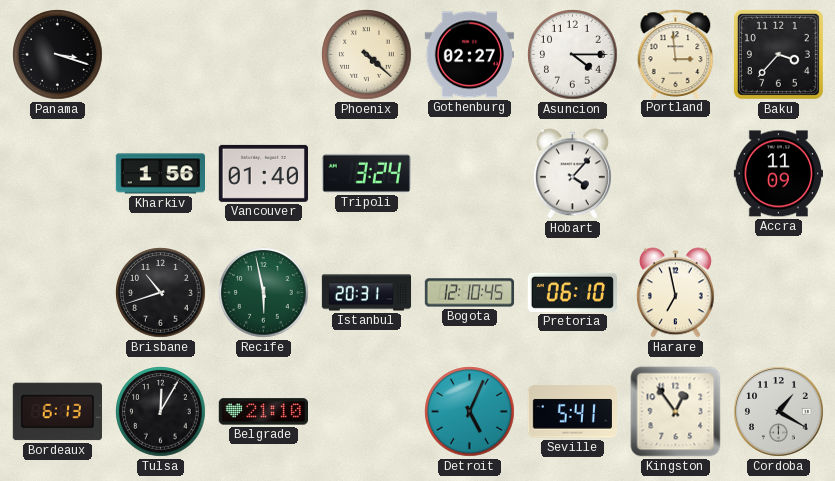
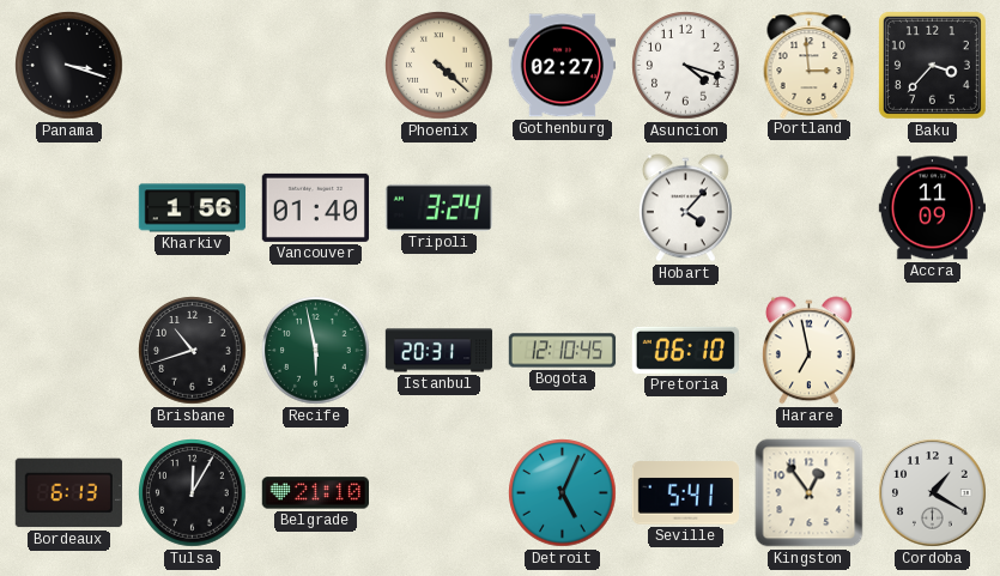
Asuncion: 4:15 -> 4:18 (686, 66)
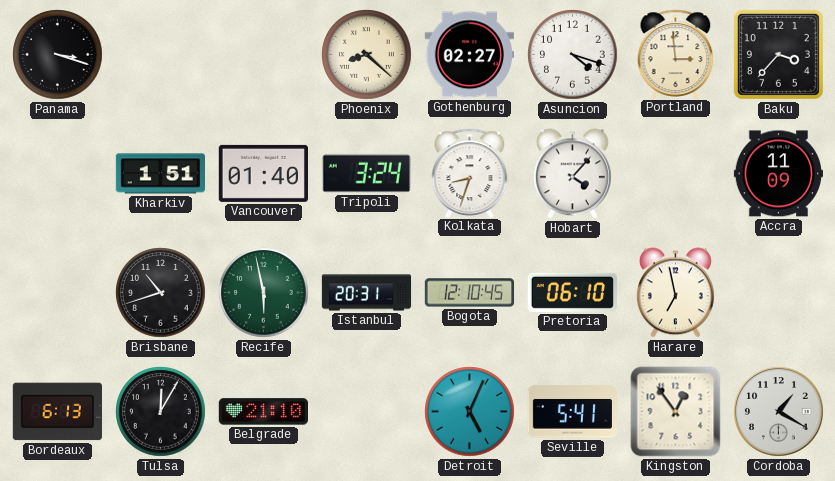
Phoenix: 4:22 -> 8:22 (367, 55)
Kharkiv: 1:56 -> 1:51 (160, 174)
Kolkata: none -> 8:33 (470, 173)
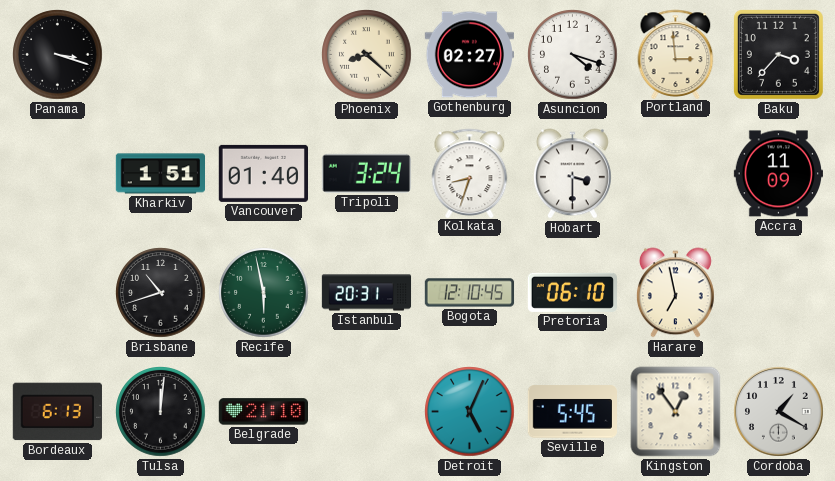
Hobart: 4:07 -> 3:30 (572, 174)
Tulsa: 12:05 -> 12:01 (161, 412)
Seville: 5:41 -> 5:45 (572, 412)
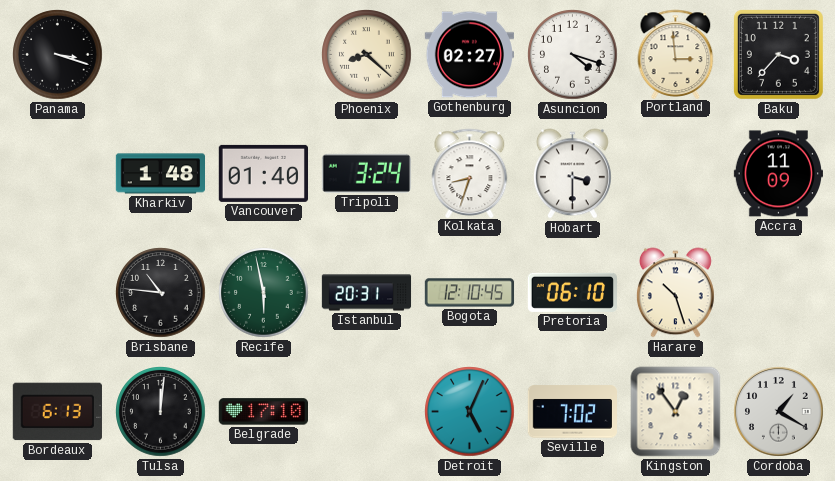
Kharkiv: 1:51 -> 1:48 (160, 174)
Brisbane: 10:42 -> 10:46 (161, 293)
Harare: 6:58 -> 10:27 (675, 293)
Belgrade: 21:10 -> 17:10 (263, 412)
Seville: 5:45 -> 7:02 (572, 412)
